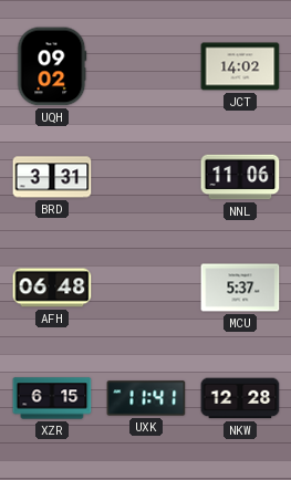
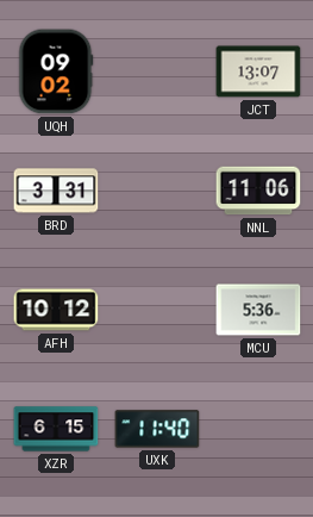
JCT: 14:02 -> 13:07 (258, 71)
AFH: 06:48 -> 10:12 (56, 310)
MCU: 5:37 -> 5:36 (258, 310)
UXK: 11:41 -> 11:40 (157, 429)
NKW: 12:28 -> none (240, 398)
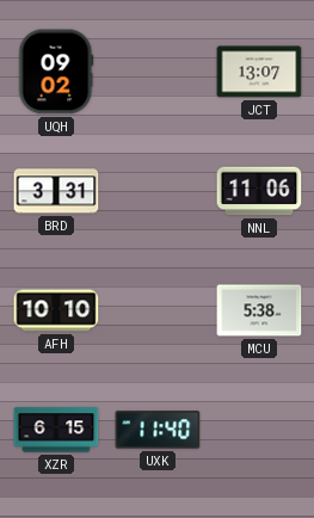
AFH: 10:12 -> 10:10 (56, 310)
MCU: 5:36 -> 5:38 (259, 310)
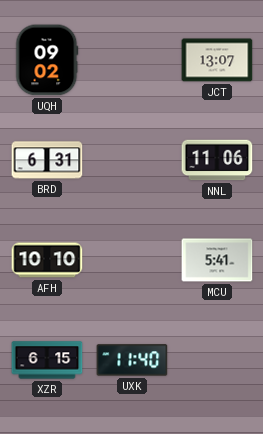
BRD: 3:31 -> 6:31 (47, 160)
MCU: 5:38 -> 5:41 (217, 260)
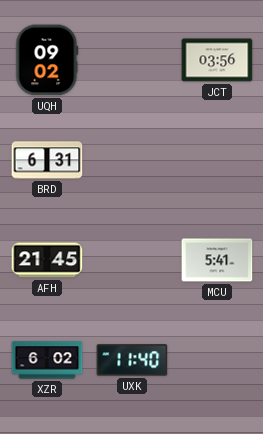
JCT: 13:07 -> 03:56 (217, 60)
NNL: 11:06 -> none (217, 160)
AFH: 10:10 -> 21:45 (47, 260)
XZR: 6:15 -> 6:02 (47, 360)
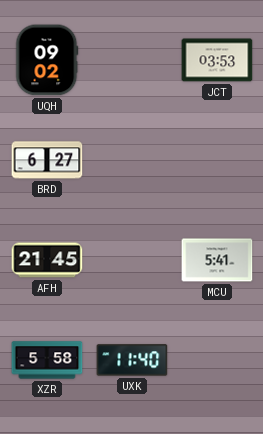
JCT: 03:56 -> 03:53 (217, 60)
BRD: 6:31 -> 6:27 (47, 160)
XZR: 6:02 -> 5:58 (47, 360)
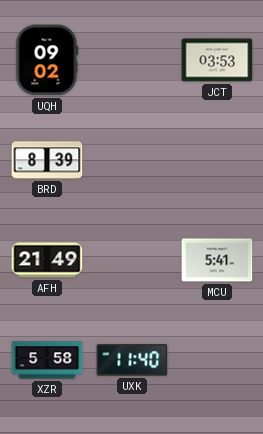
BRD: 6:27 -> 8:39 (47, 160)
AFH: 21:45 -> 21:49 (47, 260)
